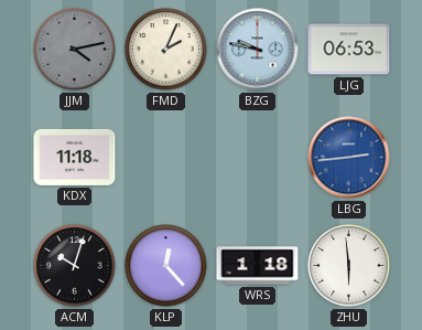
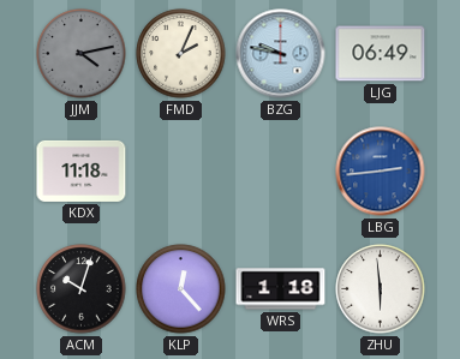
LJG: 06:53 -> 06:49 (381, 54)
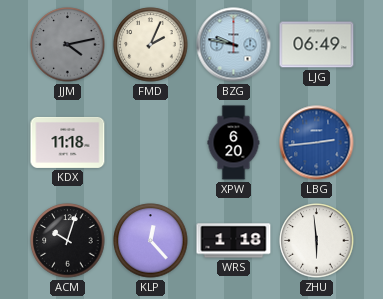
XPW: none -> 6:20 (234, 143)
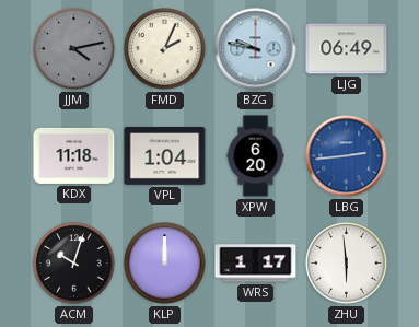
VPL: none -> 1:04 (165, 155)
KLP: 12:23 -> 12:00 (165, 264)
WRS: 1:18 -> 1:17 (256, 264)
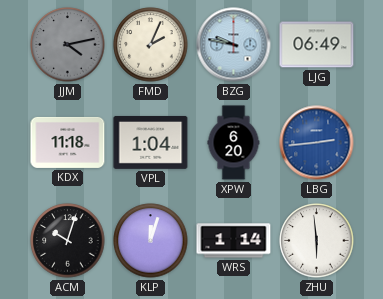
KLP: 12:00 -> 12:03 (151, 241)
WRS: 1:17 -> 1:14 (234, 241)
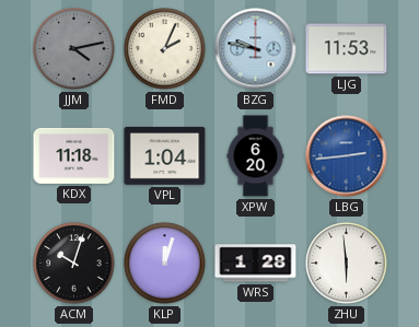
LJG: 06:49 -> 11:53 (347, 49)
WRS: 1:14 -> 1:28 (256, 264)
